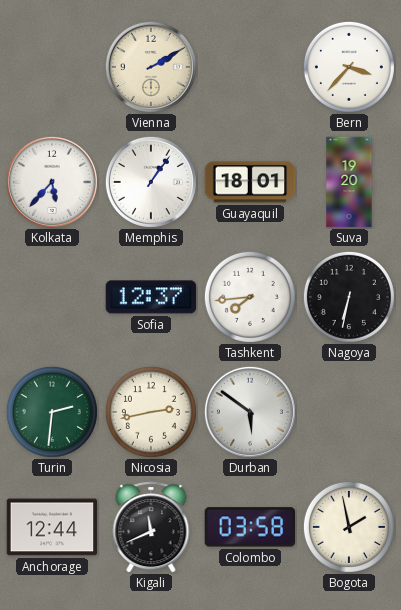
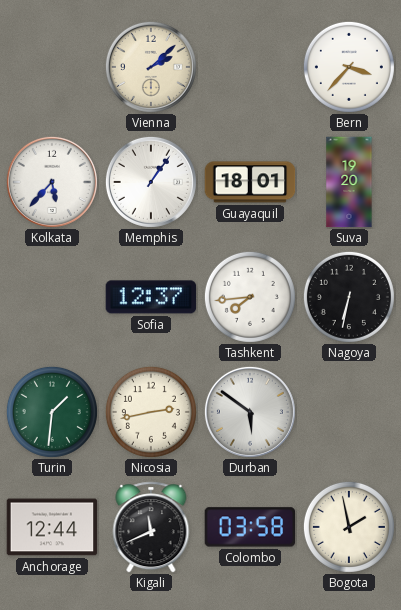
Vienna: 2:10 -> 2:08 (151, 67)
Turin: 2:31 -> 1:31 (52, 412)
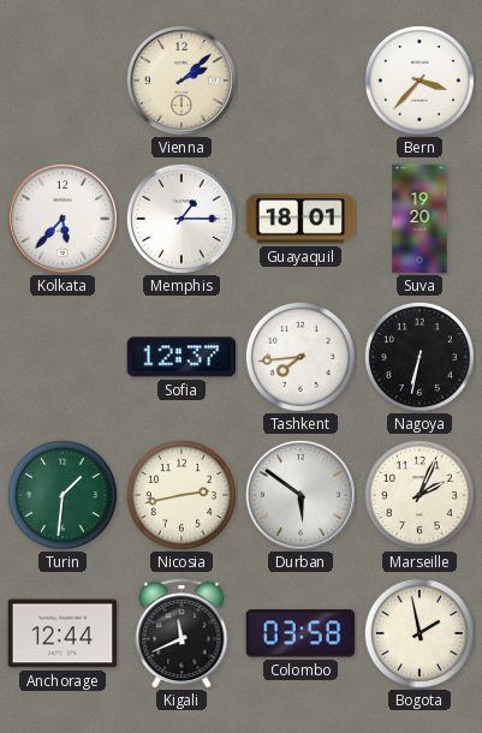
Memphis: 1:06 -> 1:15 (182, 219)
Marseille: none -> 2:04 (419, 495)
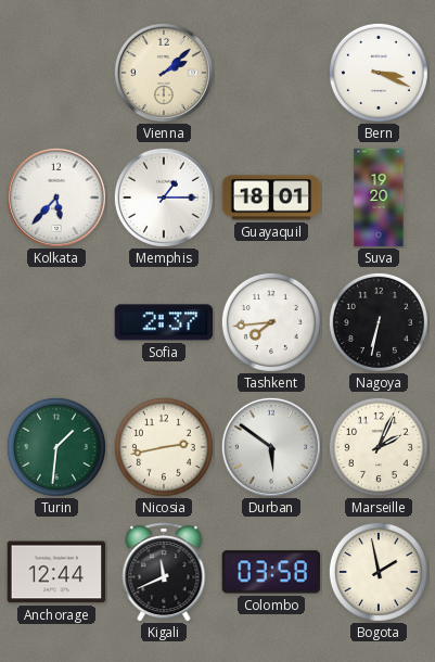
Bern: 3:37 -> 3:19 (379, 73)
Sofia: 12:37 -> 2:37 (164, 322)
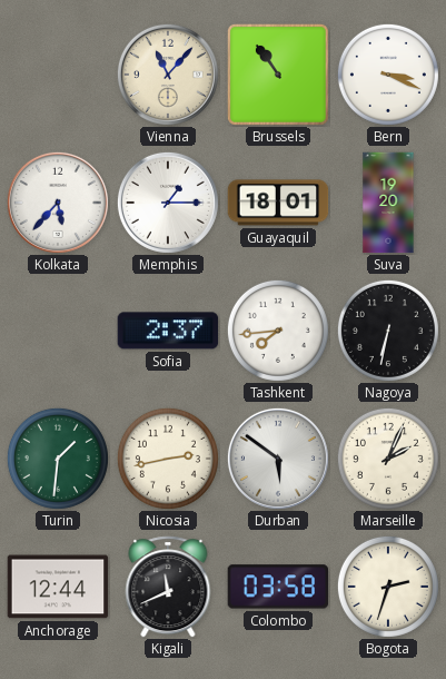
Vienna: 2:08 -> 11:07 (168, 75)
Brussels: none -> 10:54 (278, 75)
Bogota: 1:58 -> 2:33 (388, 587)
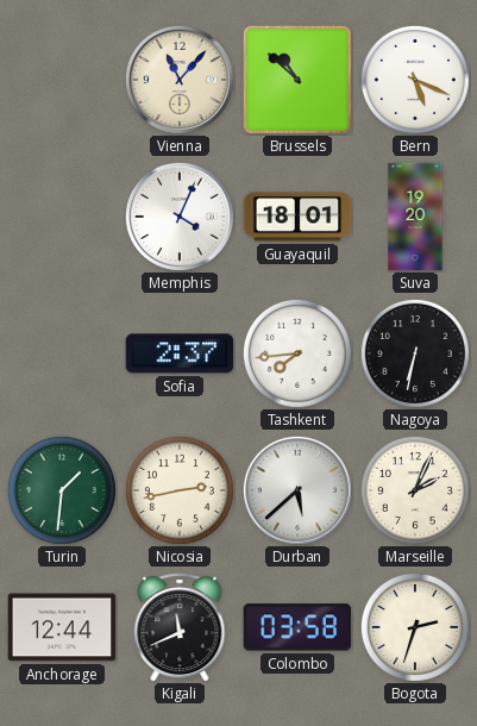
Brussels: 10:54 -> 10:52 (297, 80)
Bern: 3:19 -> 5:19 (415, 80)
Kolkata: 5:37 -> none (58, 203)
Memphis: 1:15 -> 4:04 (180, 217)
Durban: 5:51 -> 5:38 (297, 490)
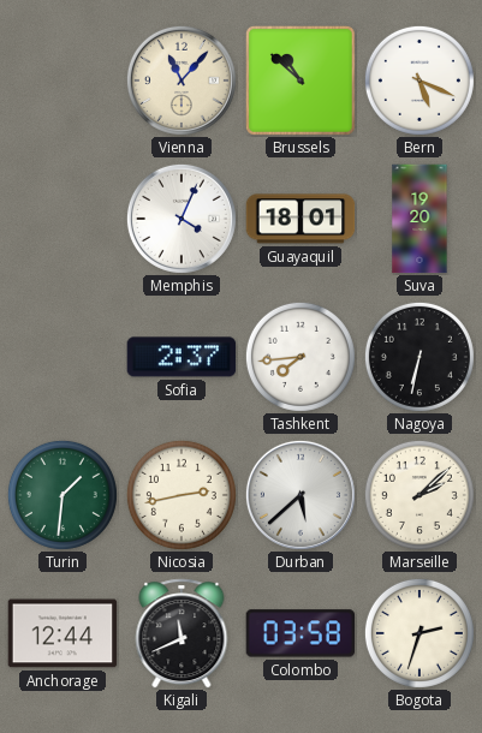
Marseille: 2:04 -> 2:08 (419, 495)
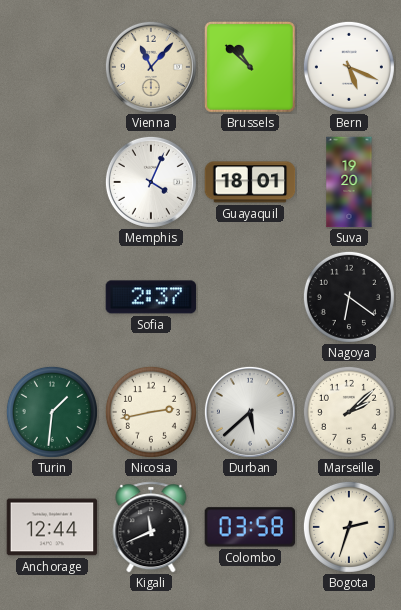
Tashkent: 7:44 -> none (300, 357)
Nagoya: 6:32 -> 6:21 (349, 297)
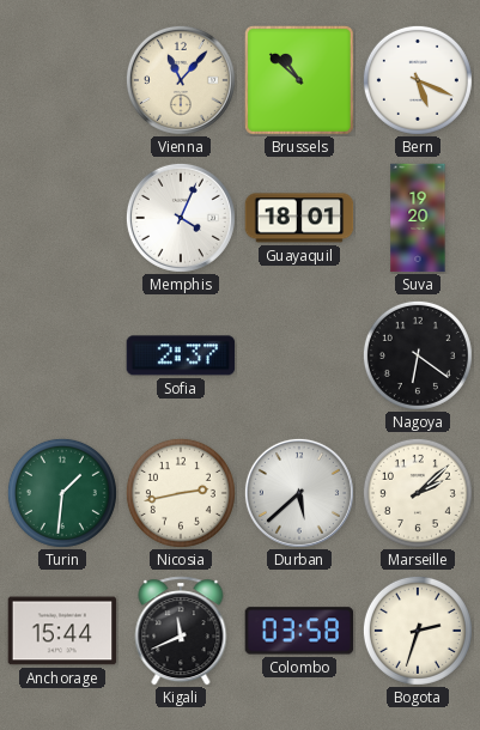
Anchorage: 12:44 -> 15:44 (62, 631)
